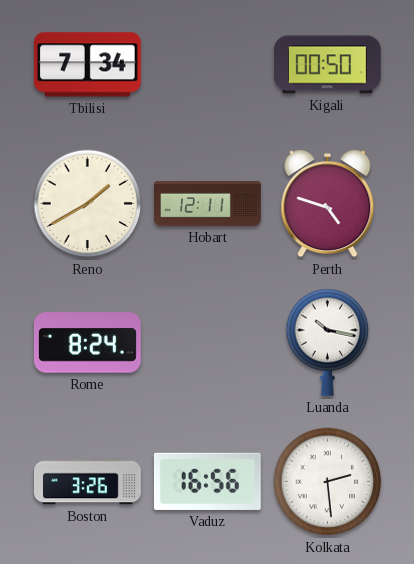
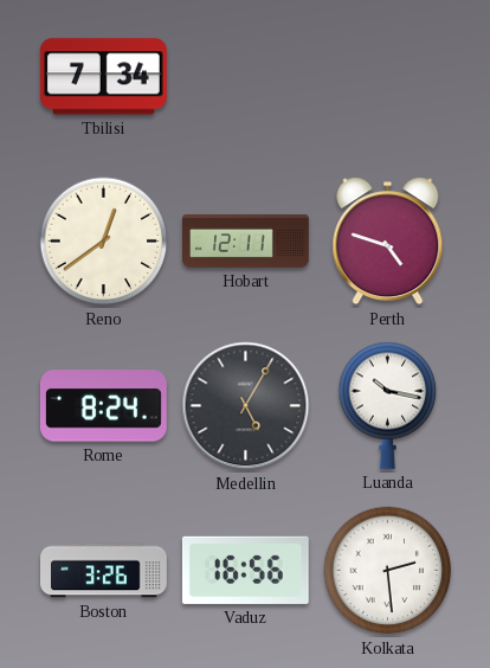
Kigali: 00:50 -> none (328, 65)
Reno: 1:40 -> 12:39 (104, 242)
Medellin: none -> 5:05 (246, 406)
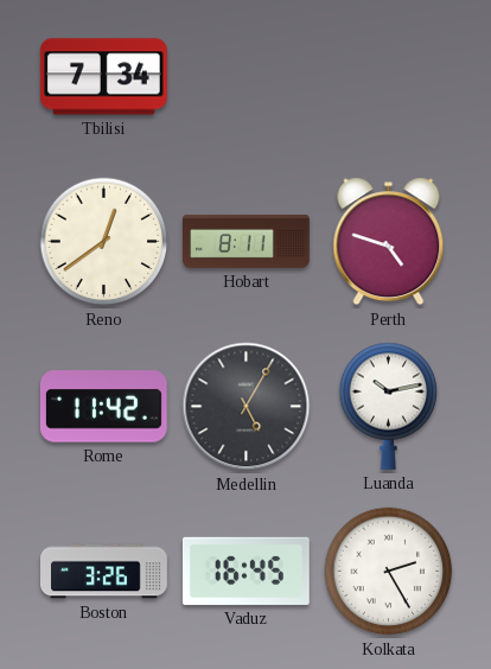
Hobart: 12:11 -> 8:11 (247, 241)
Rome: 8:24 -> 11:42 (103, 407)
Luanda: 10:17 -> 10:13 (389, 406)
Vaduz: 16:56 -> 16:45 (245, 571)
Kolkata: 2:29 -> 2:25 (389, 572)
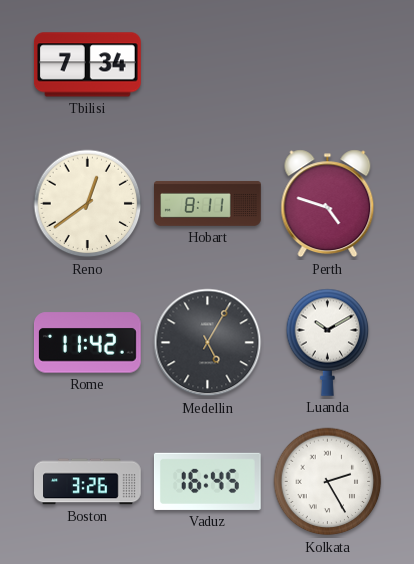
Luanda: 10:13 -> 10:10 (328, 342)
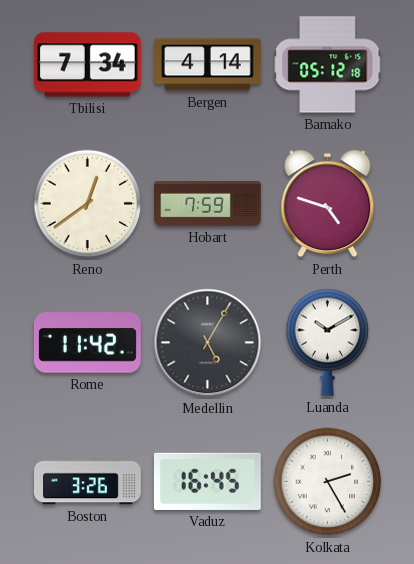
Bergen: none -> 4:14 (208, 65)
Bamako: none -> 05:12 (328, 65)
Hobart: 8:11 -> 7:59 (208, 203)
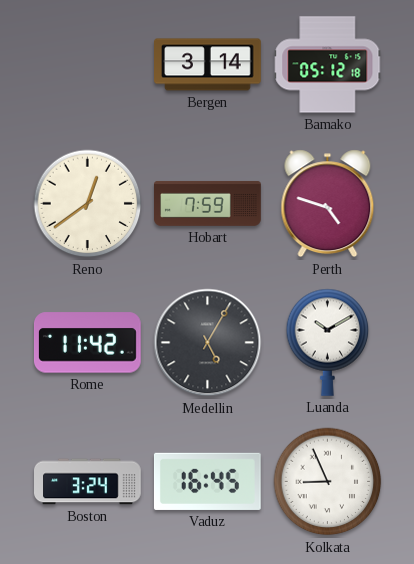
Tbilisi: 7:34 -> none (87, 65)
Bergen: 4:14 -> 3:14 (208, 65)
Boston: 3:26 -> 3:24 (88, 482)
Kolkata: 2:25 -> 8:56 (328, 482)
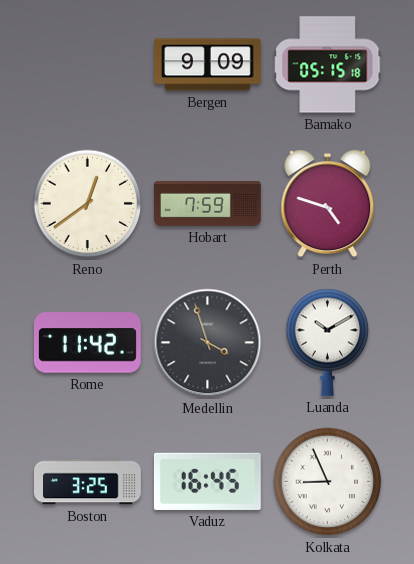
Bergen: 3:14 -> 9:09 (208, 65)
Bamako: 05:12 -> 05:15 (328, 65)
Medellin: 5:05 -> 3:57 (208, 343)
Boston: 3:24 -> 3:25 (88, 482)
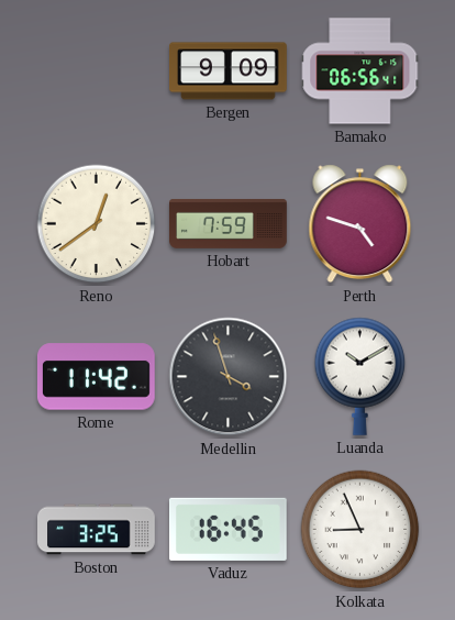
Bamako: 05:15 -> 06:56 (360, 71)
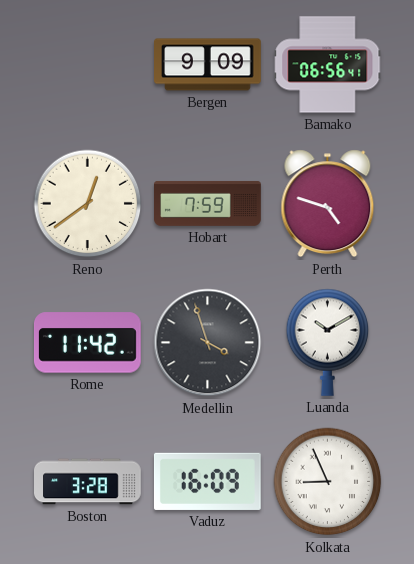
Boston: 3:25 -> 3:28 (88, 482)
Vaduz: 16:45 -> 16:09 (207, 481)
